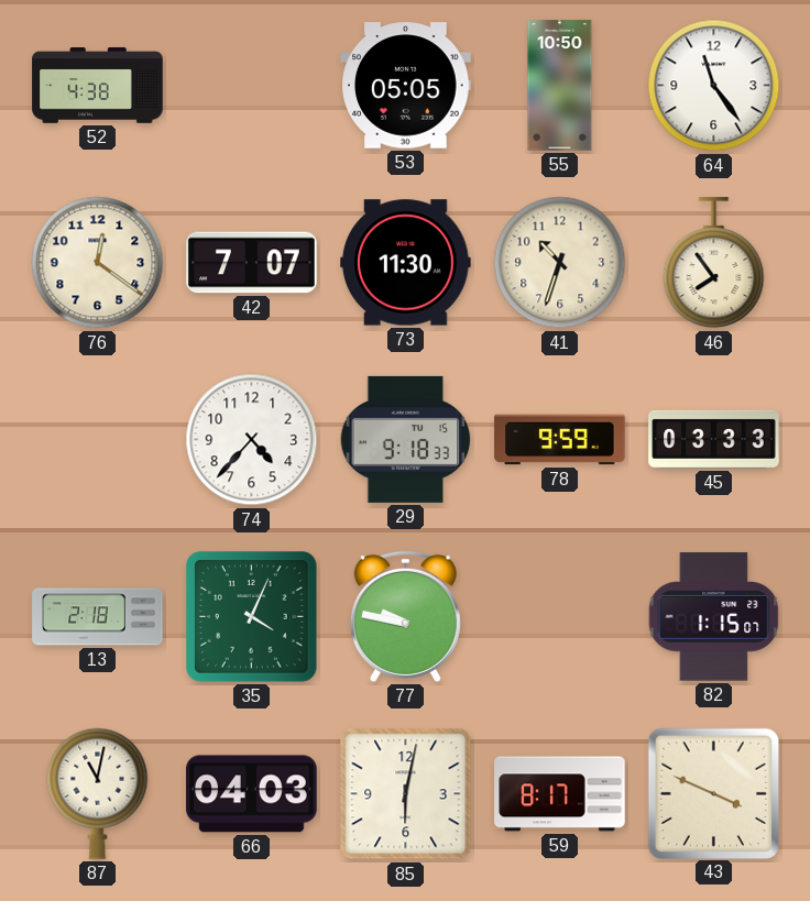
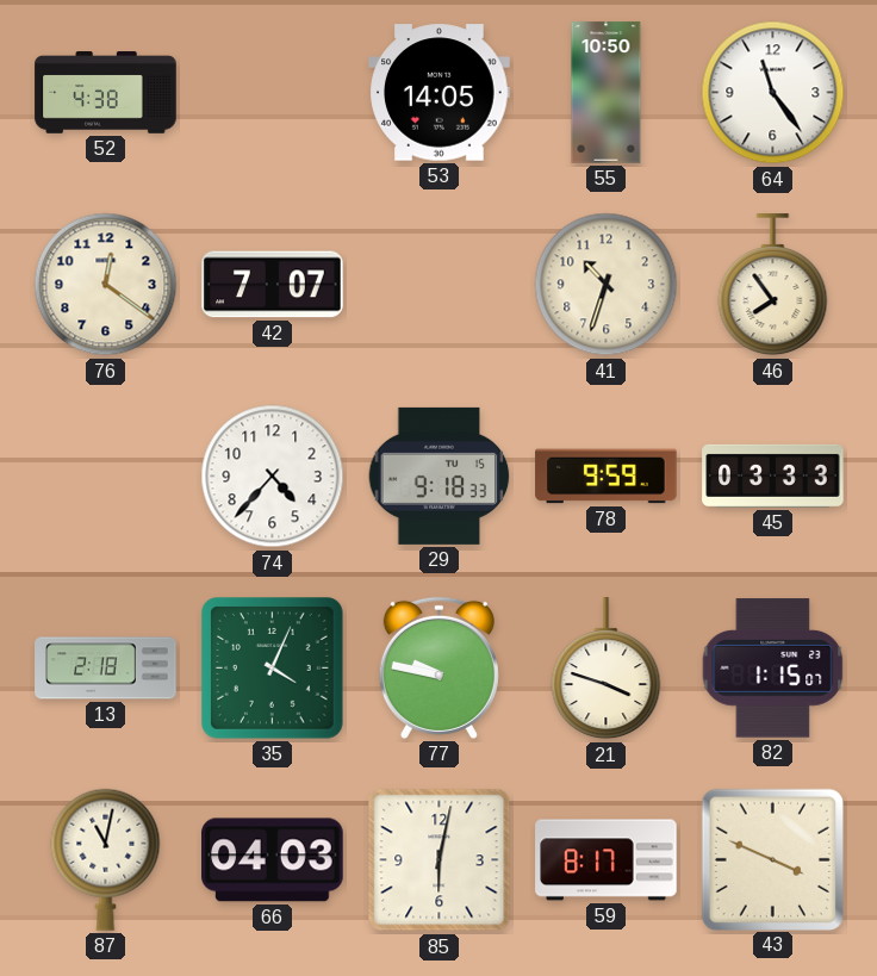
53: 05:05 -> 14:05 (440, 93)
73: 11:30 -> none (406, 263)
21: none -> 3:48 (607, 669)
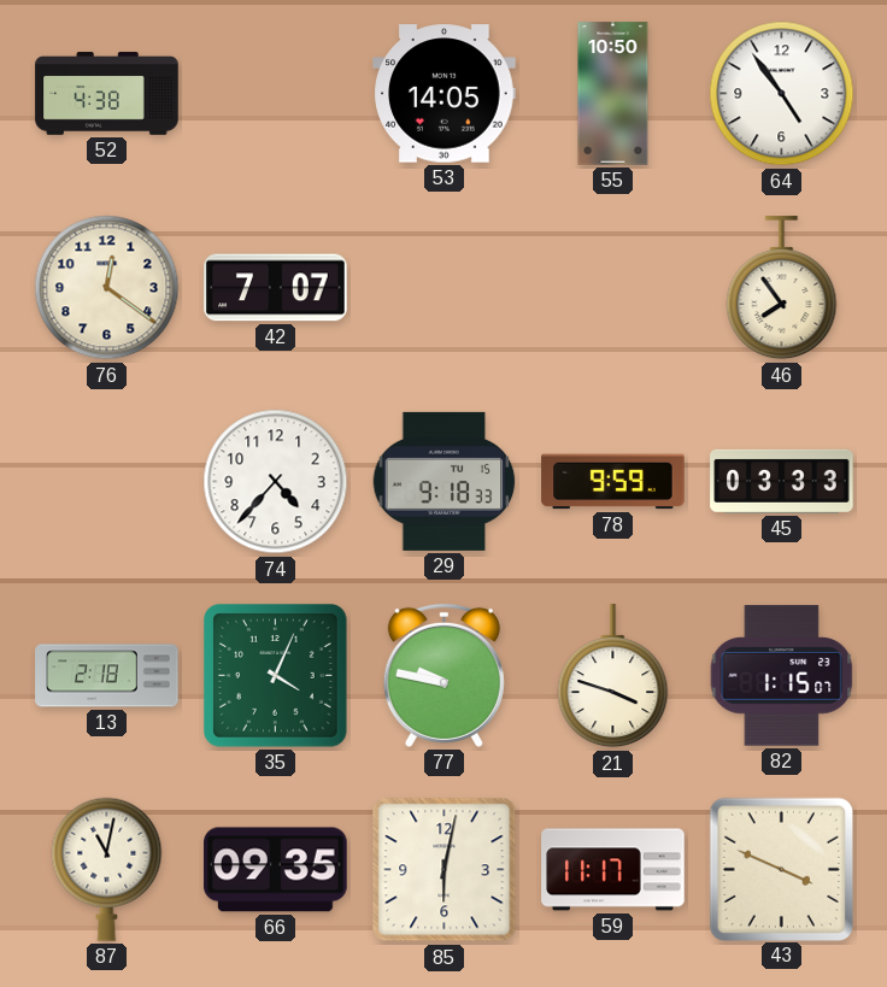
64: 11:24 -> 4:54 (782, 94)
41: 10:33 -> none (607, 285)
66: 04:03 -> 09:35 (276, 870)
59: 8:17 -> 11:17 (613, 870)
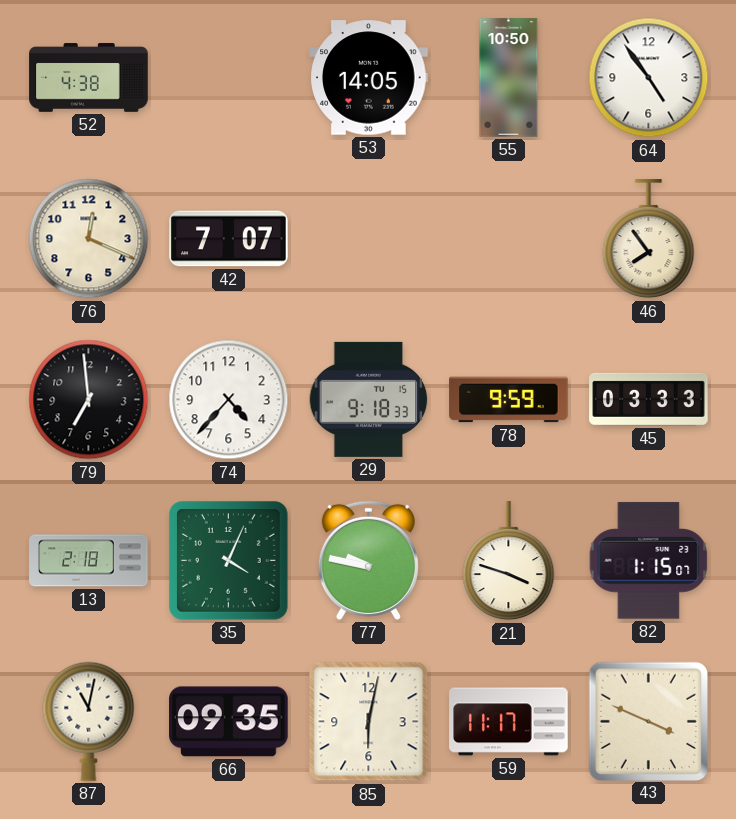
76: 12:21 -> 12:19 (89, 239)
79: none -> 6:59 (89, 400)
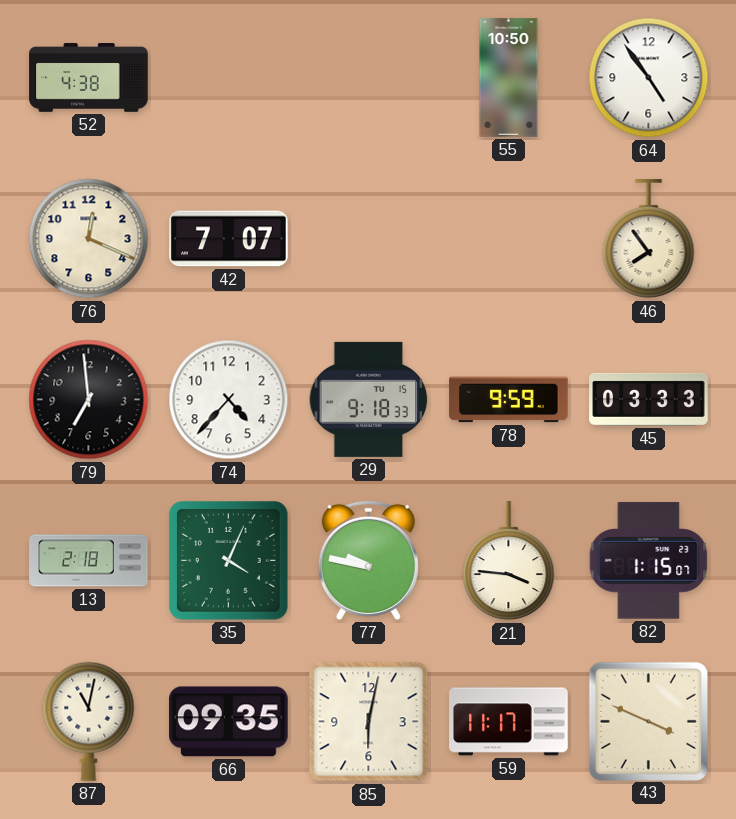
53: 14:05 -> none (369, 78)
21: 3:48 -> 3:46 (509, 561)
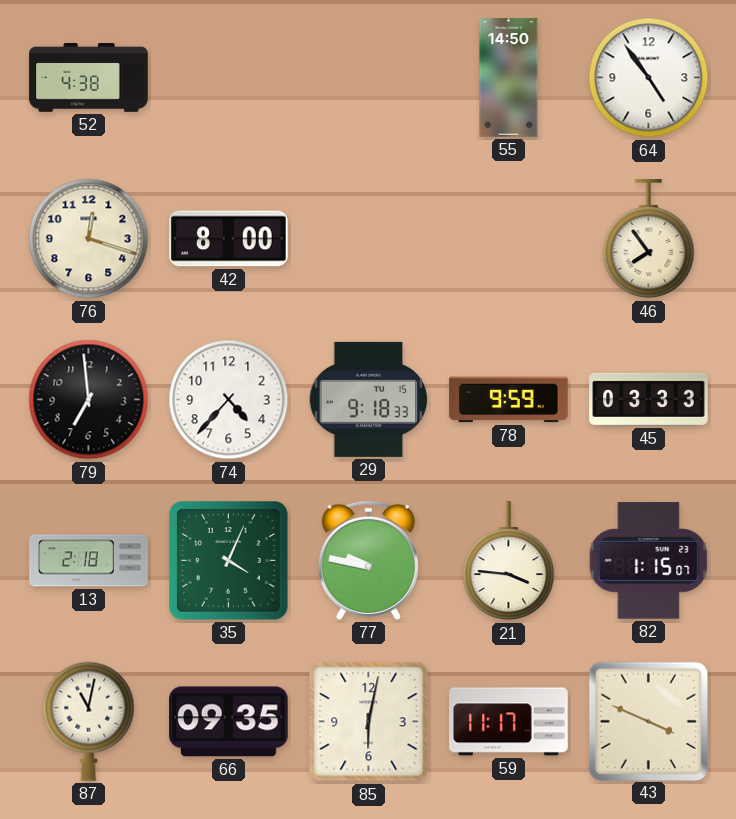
55: 10:50 -> 14:50 (509, 78)
76: 12:19 -> 12:18 (89, 239)
42: 7:07 -> 8:00 (229, 239)
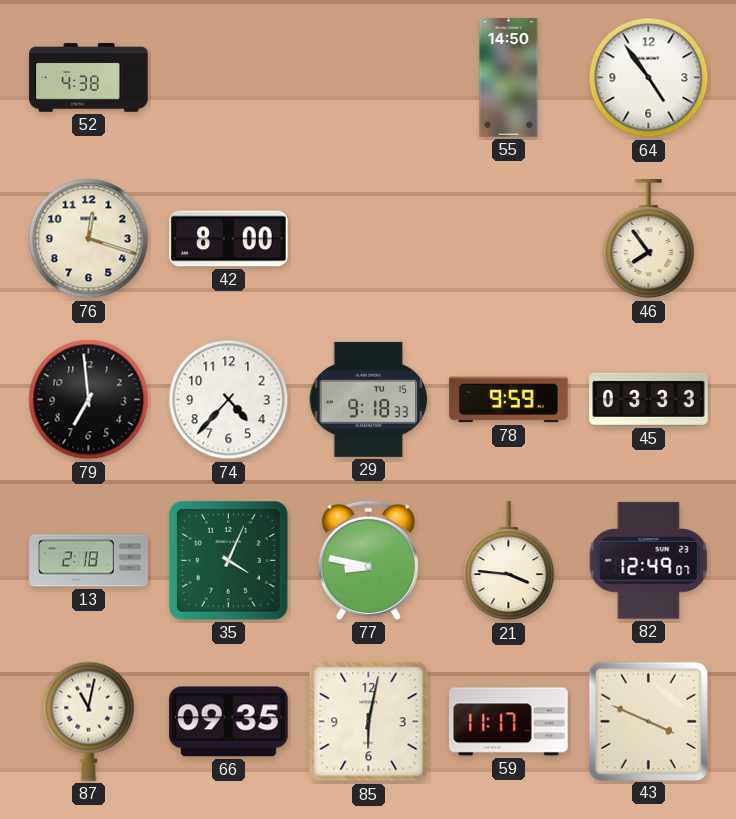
77: 9:47 -> 8:47 (368, 560)
82: 1:15 -> 12:49 (649, 561)
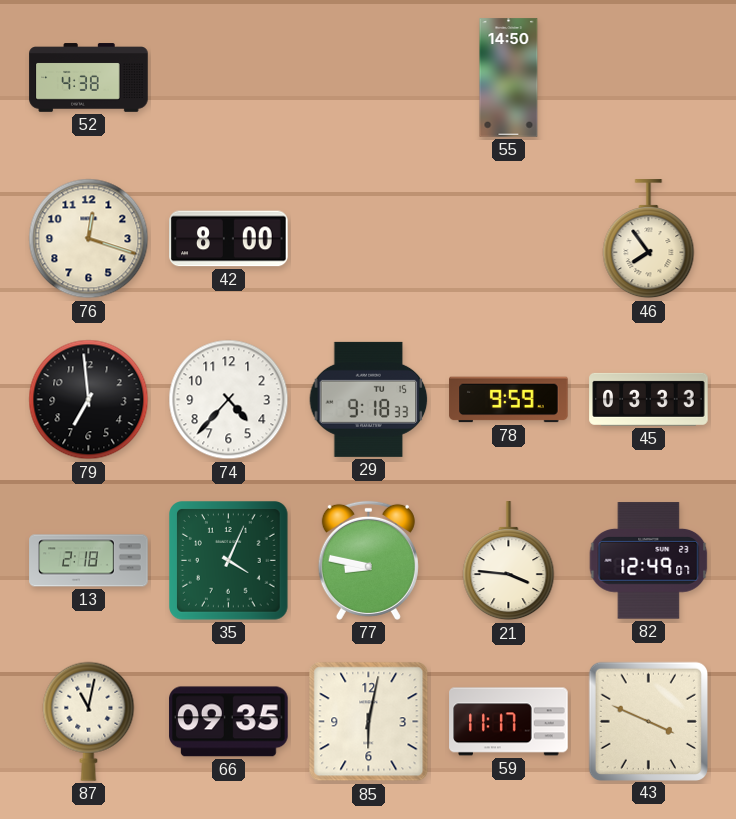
64: 4:54 -> none (649, 78)
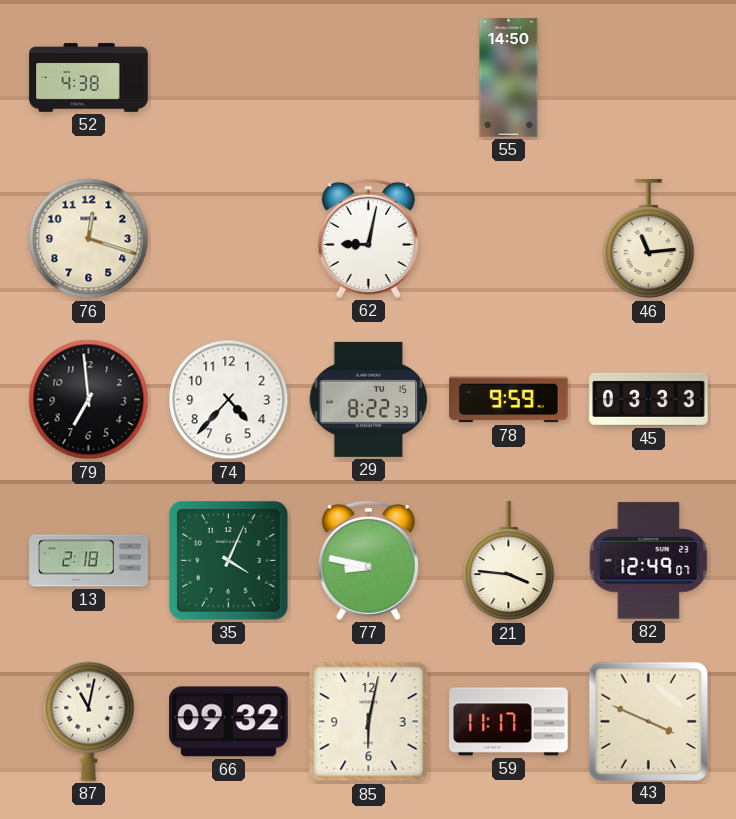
42: 8:00 -> none (229, 239)
62: none -> 9:02 (368, 238)
46: 7:54 -> 11:14 (649, 239)
29: 9:18 -> 8:22 (369, 399)
66: 09:35 -> 09:32 (229, 722)
